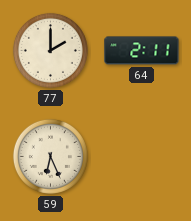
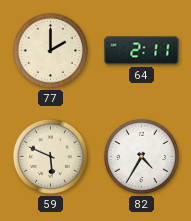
59: 6:26 -> 5:49 (50, 156)
82: none -> 4:35 (141, 156)
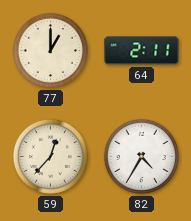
77: 2:00 -> 1:00 (50, 50)
59: 5:49 -> 12:37 (50, 156)
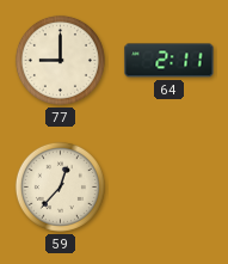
77: 1:00 -> 9:00 (60, 60)
82: 4:35 -> none (141, 156)
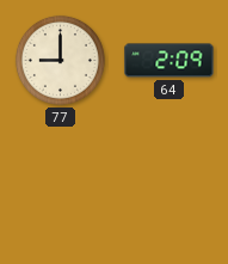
64: 2:11 -> 2:09 (170, 61)
59: 12:37 -> none (60, 186)
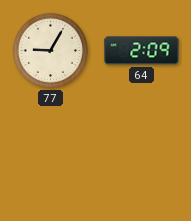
77: 9:00 -> 9:05 (50, 50)
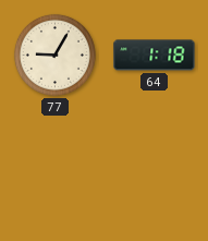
64: 2:09 -> 1:18 (155, 56)
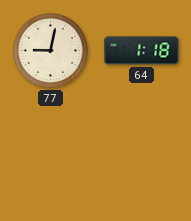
77: 9:05 -> 9:02 (50, 50)
